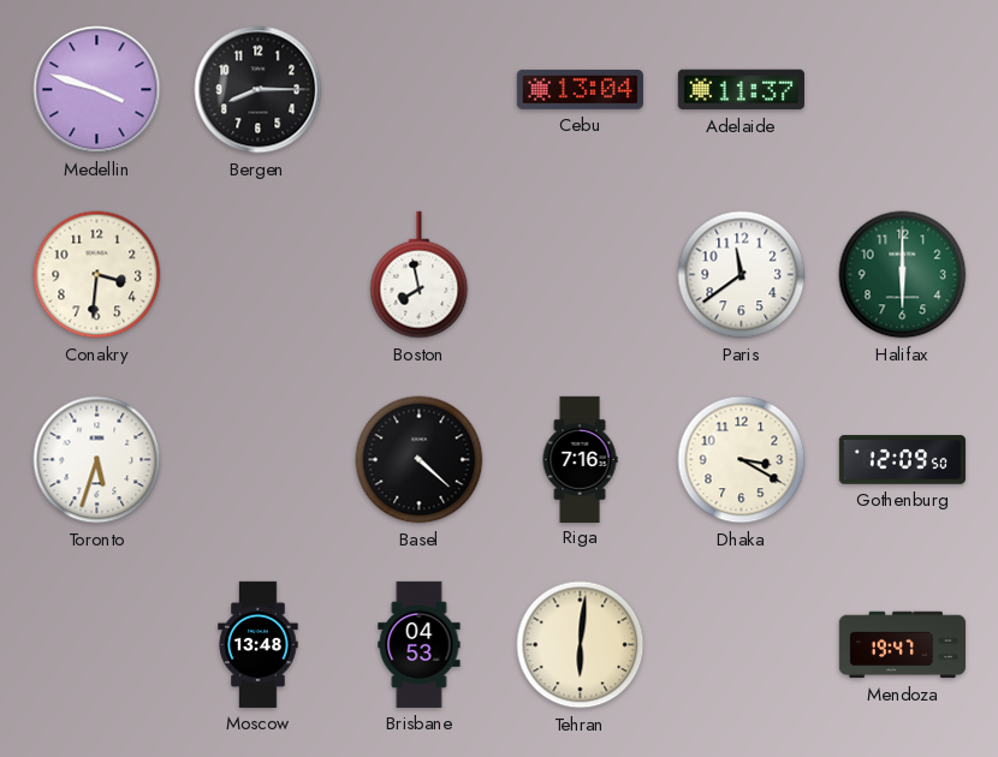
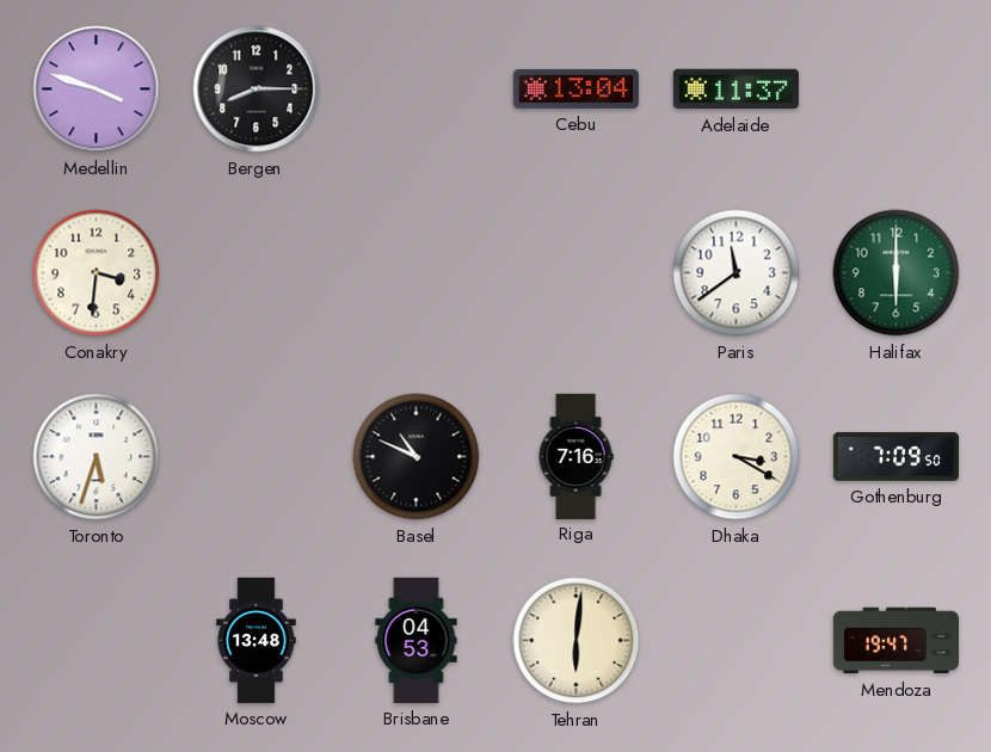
Boston: 7:58 -> none (420, 275)
Basel: 4:22 -> 10:49 (417, 457)
Gothenburg: 12:09 -> 7:09 (895, 457)
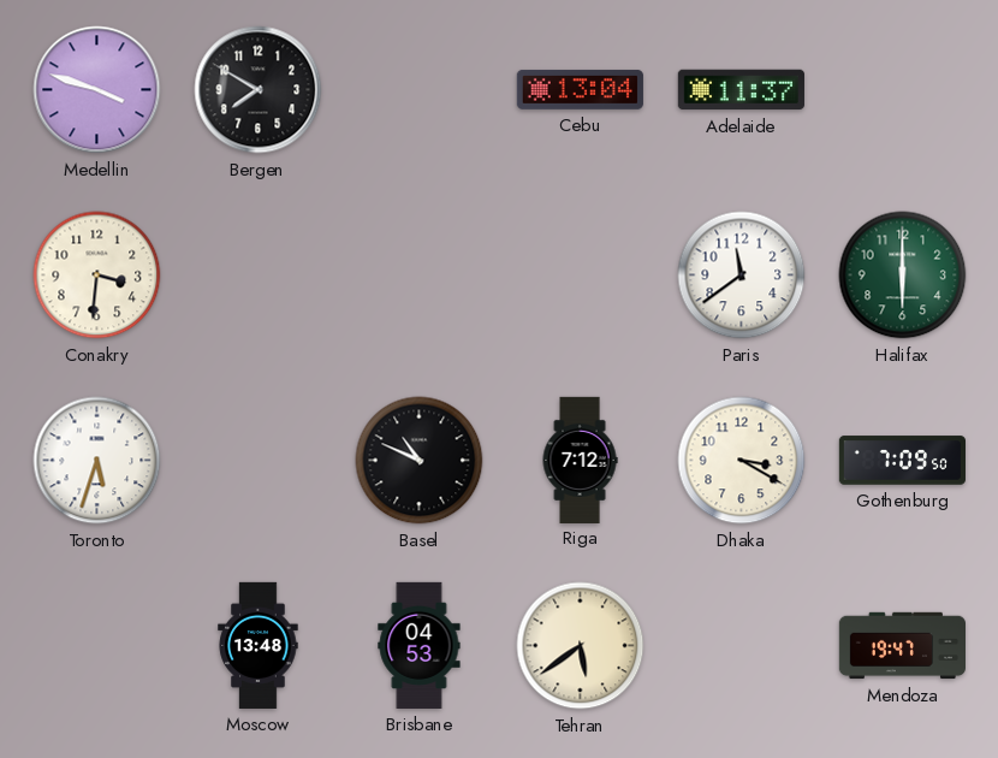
Bergen: 8:15 -> 7:50 (259, 90)
Riga: 7:16 -> 7:12 (580, 460)
Tehran: 6:01 -> 5:39 (581, 646)
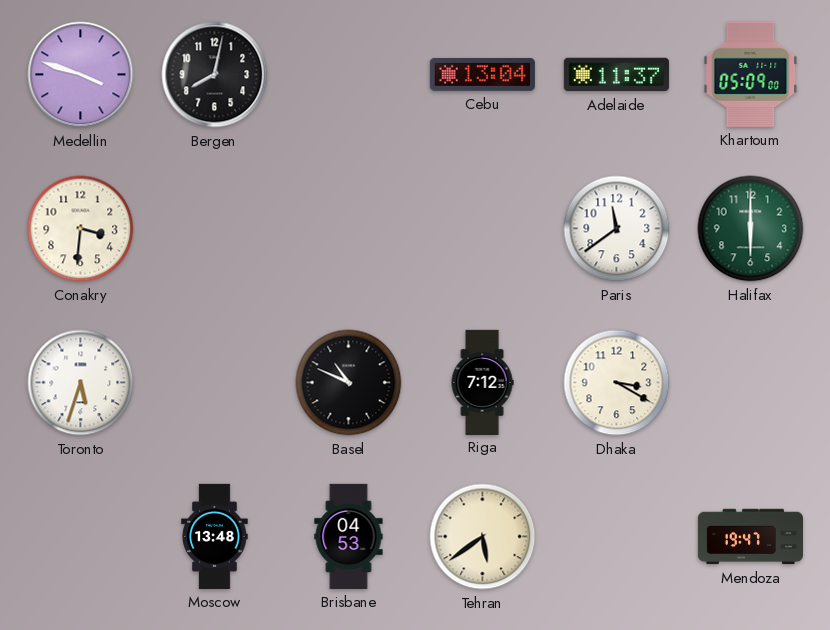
Bergen: 7:50 -> 8:02 (215, 75)
Khartoum: none -> 05:09 (751, 74)
Gothenburg: 7:09 -> none (902, 461)
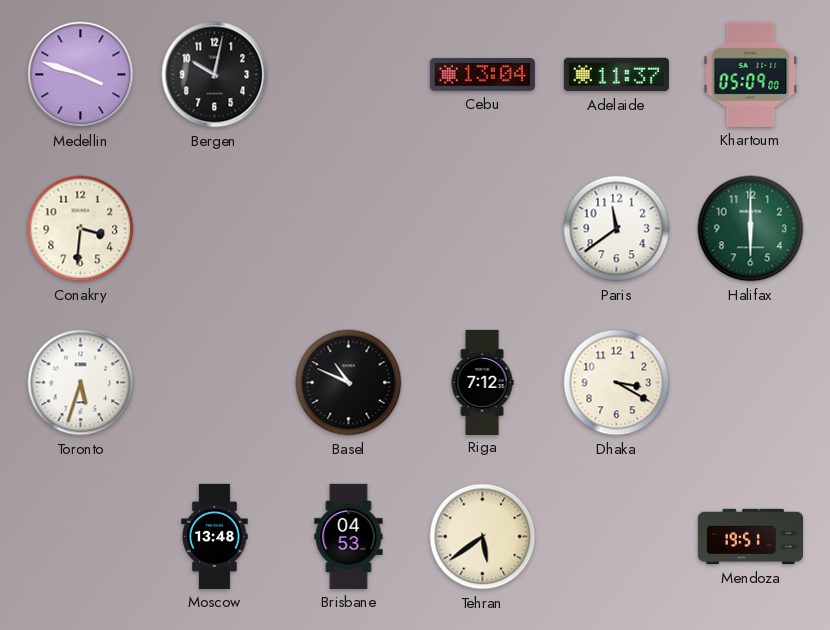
Bergen: 8:02 -> 10:02 (215, 75)
Mendoza: 19:47 -> 19:51 (750, 537)
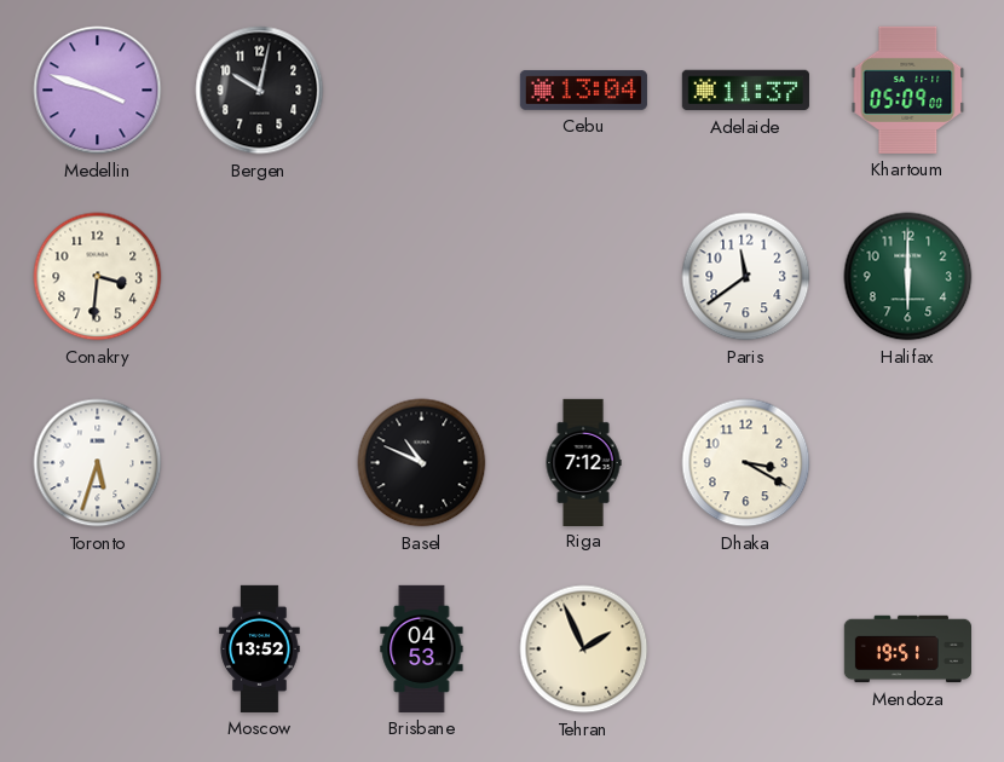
Moscow: 13:48 -> 13:52 (260, 648)
Tehran: 5:39 -> 1:56 (584, 650)
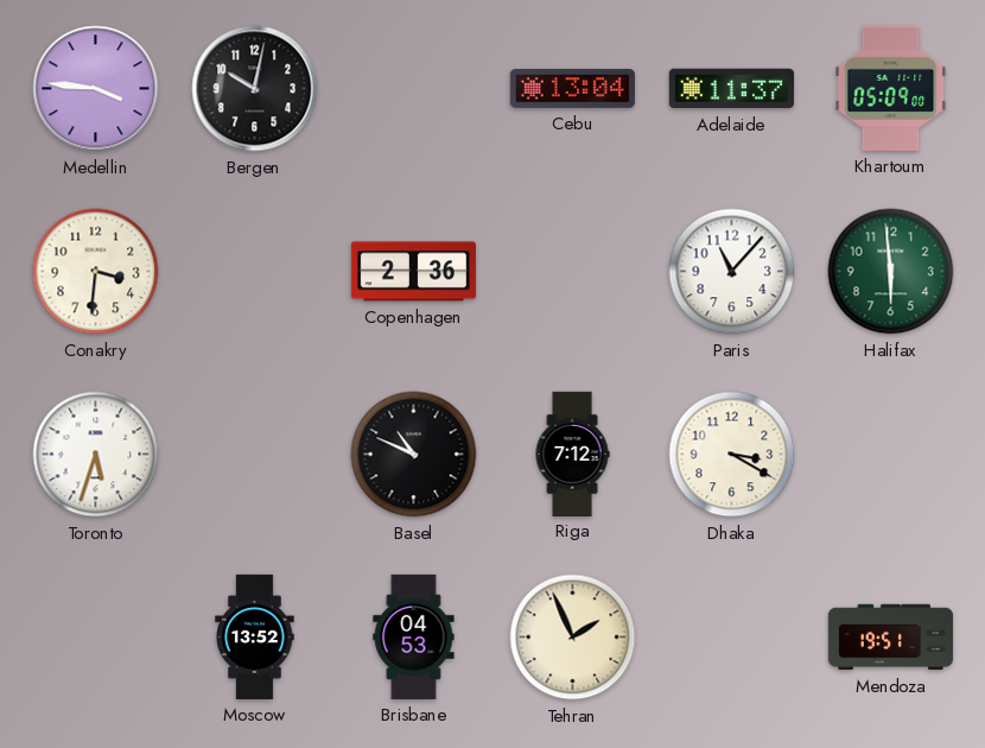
Medellin: 3:48 -> 3:46 (96, 89)
Copenhagen: none -> 2:36 (413, 272)
Paris: 11:39 -> 11:07 (732, 272)
Halifax: 6:00 -> 5:59 (891, 272)
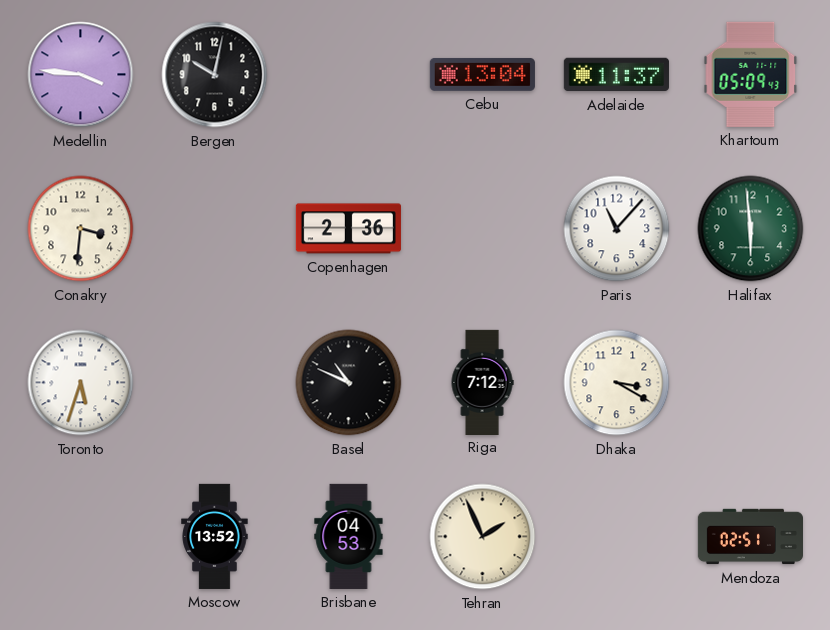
Khartoum: 05:09:00 -> 05:09:43 (751, 74)
Mendoza: 19:51 -> 02:51 (750, 537)
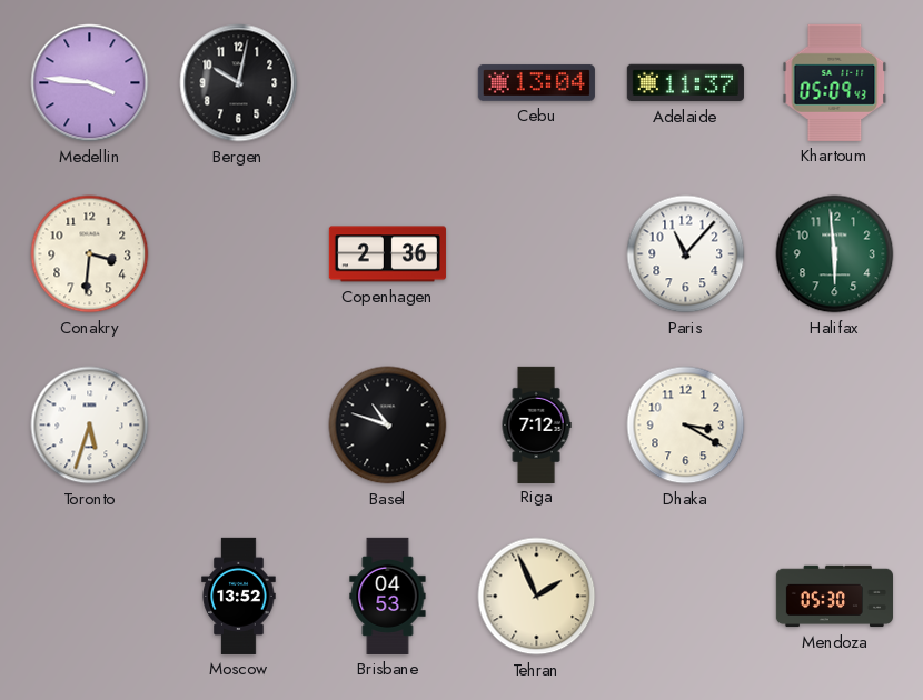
Basel: 10:49 -> 10:48 (388, 426)
Mendoza: 02:51 -> 05:30 (834, 597)
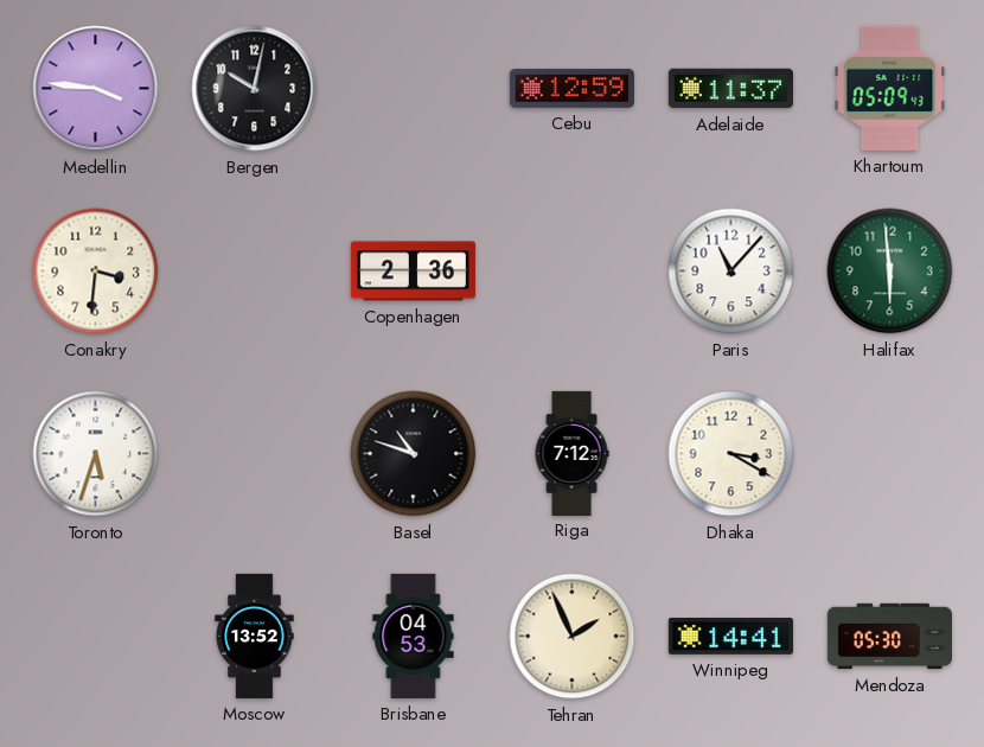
Cebu: 13:04 -> 12:59 (571, 88)
Winnipeg: none -> 14:41 (730, 636)
